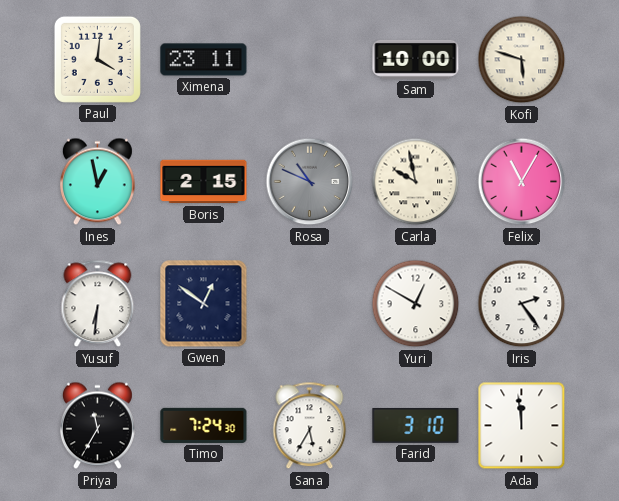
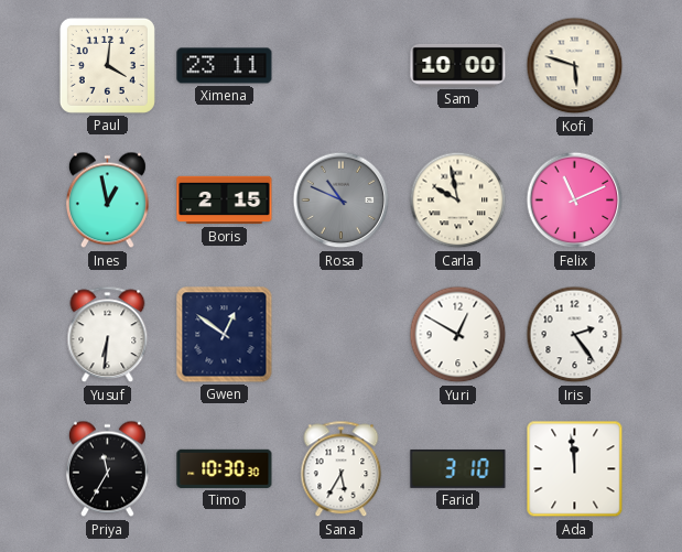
Felix: 11:05 -> 11:11 (575, 201)
Timo: 7:24 -> 10:30 (225, 468)
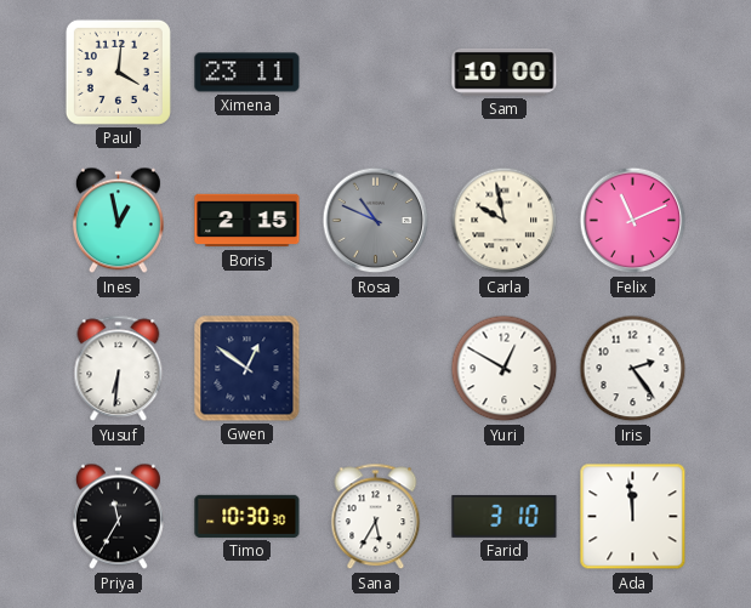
Kofi: 5:48 -> none (575, 66)
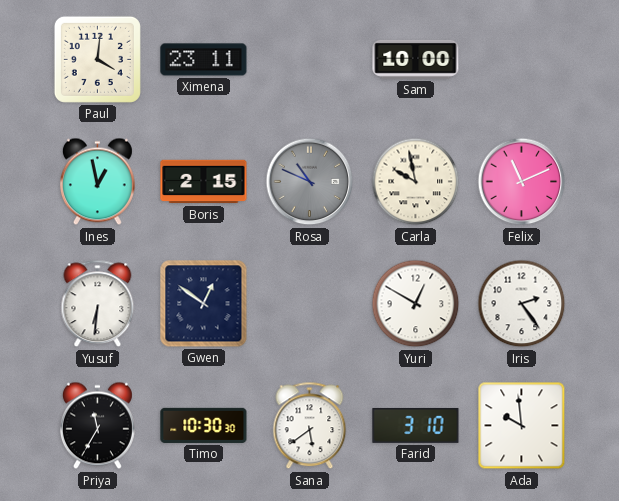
Sana: 5:35 -> 5:39 (310, 426)
Ada: 11:59 -> 9:59 (522, 426)
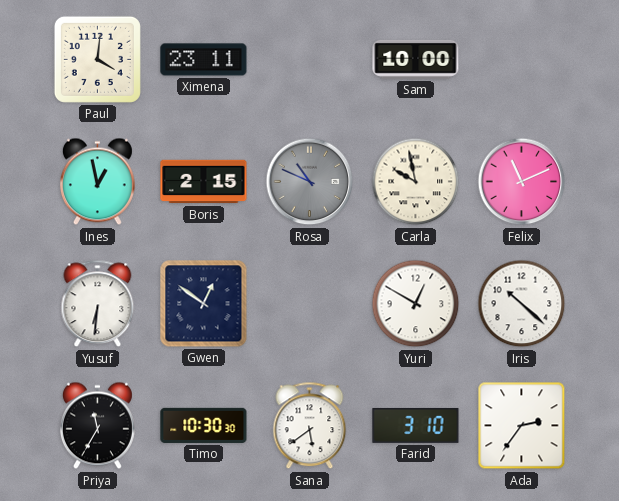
Iris: 2:24 -> 10:22 (522, 304)
Ada: 9:59 -> 2:36 (522, 426)
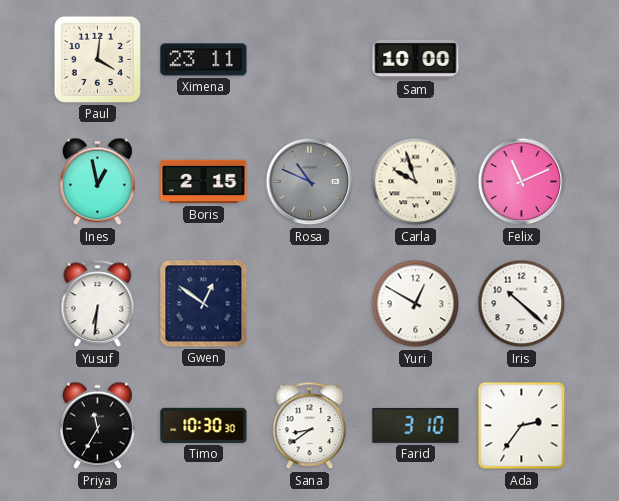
Carla: 9:58 -> 9:57 (416, 182)
Sana: 5:39 -> 8:39 (310, 426)
